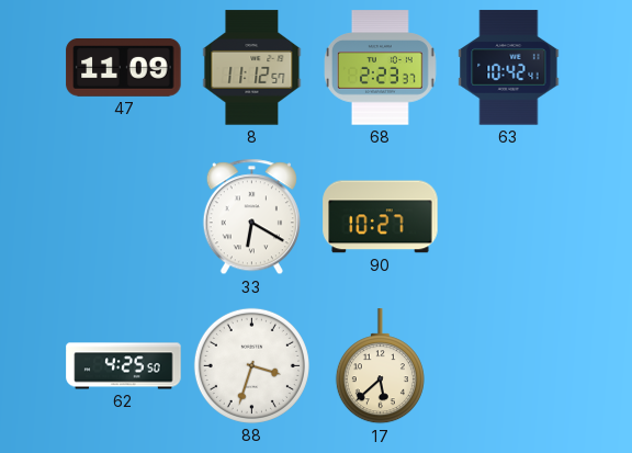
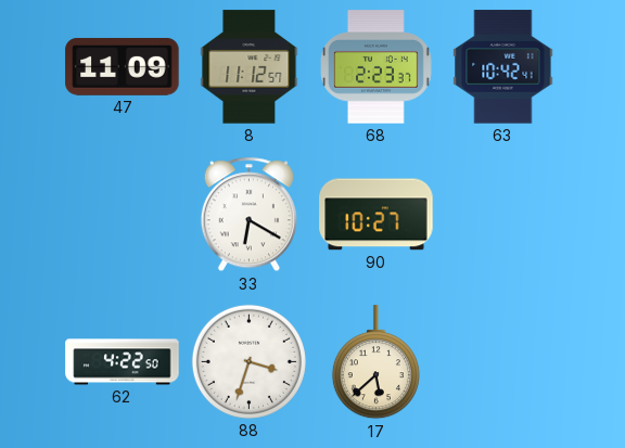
62: 4:25 -> 4:22 (123, 362)
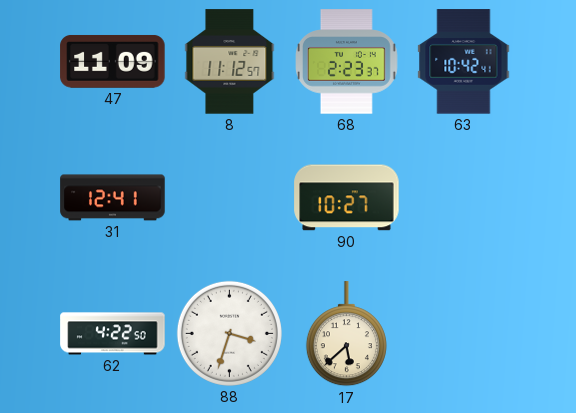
31: none -> 12:41 (113, 198)
33: 6:20 -> none (248, 215)
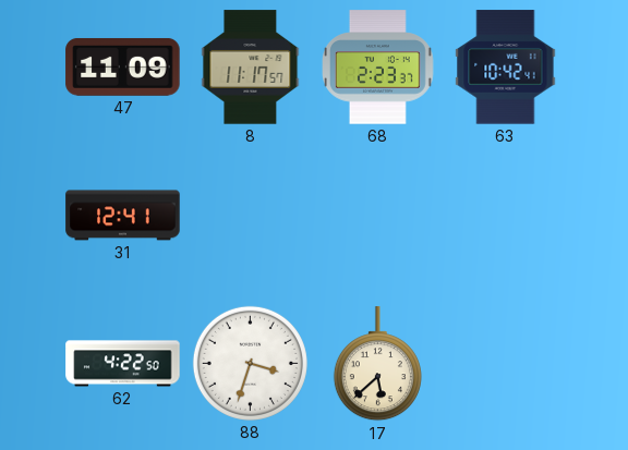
8: 11:12 -> 11:17 (251, 68)
90: 10:27 -> none (347, 198)
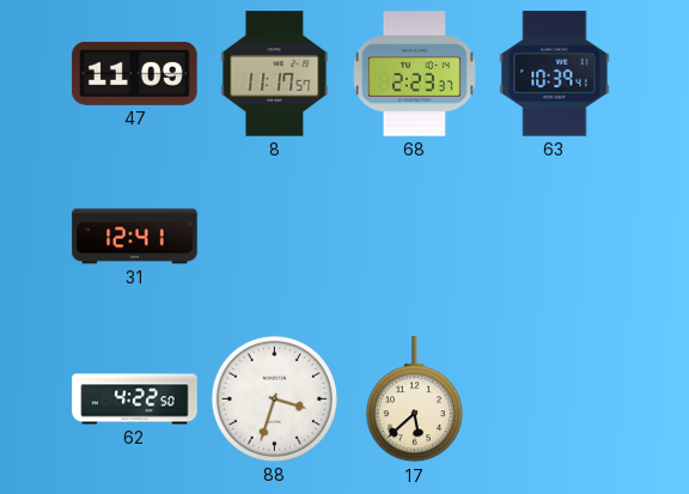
63: 10:42 -> 10:39 (555, 74)
